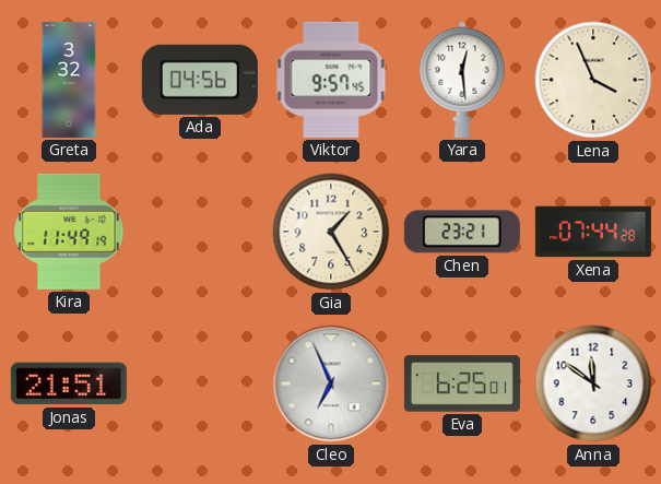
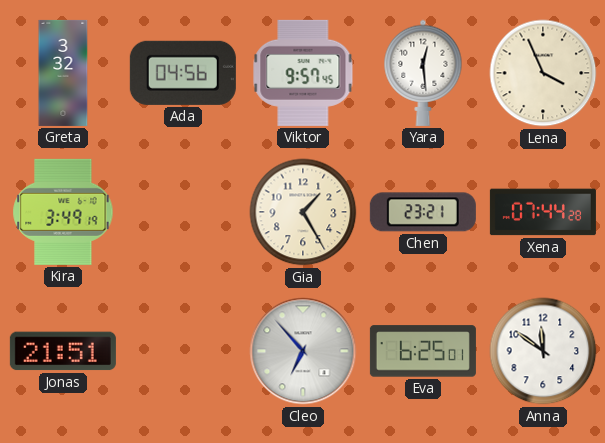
Kira: 11:49 -> 3:49 (63, 212)
Cleo: 6:56 -> 6:53 (303, 351)
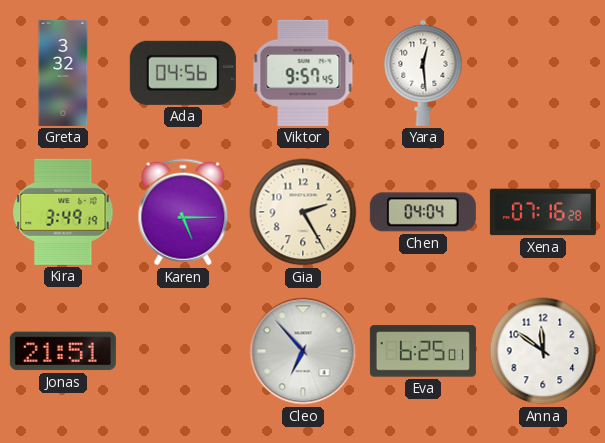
Lena: 3:56 -> none (543, 73)
Karen: none -> 5:15 (183, 212)
Gia: 1:25 -> 2:25 (303, 212)
Chen: 23:21 -> 04:04 (423, 212)
Xena: 07:44 -> 07:16 (543, 212)
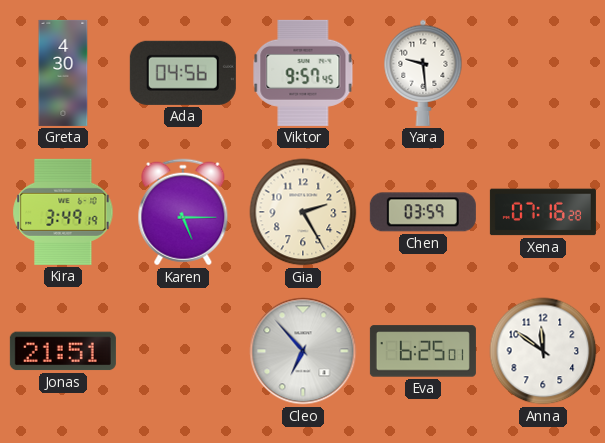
Greta: 3:32 -> 4:30 (63, 73)
Yara: 12:29 -> 9:29 (423, 73)
Chen: 04:04 -> 03:59 (423, 212)
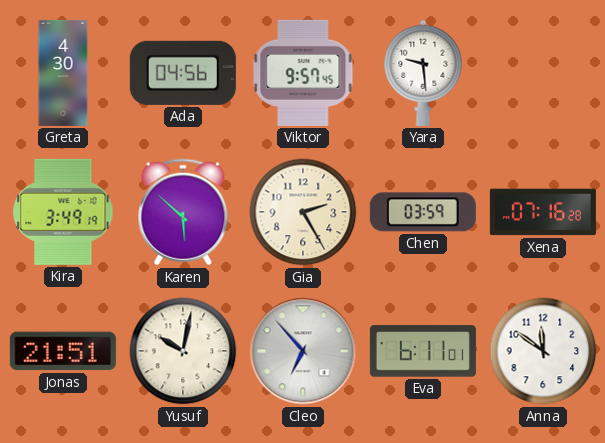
Karen: 5:15 -> 5:52 (183, 212)
Yusuf: none -> 10:02 (183, 351)
Eva: 6:25 -> 6:11 (423, 351)
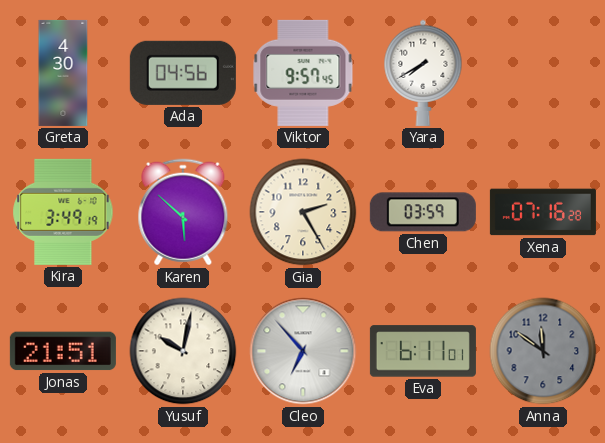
Yara: 9:29 -> 7:40 (423, 73)
Anna dial: white -> grey (543, 351)
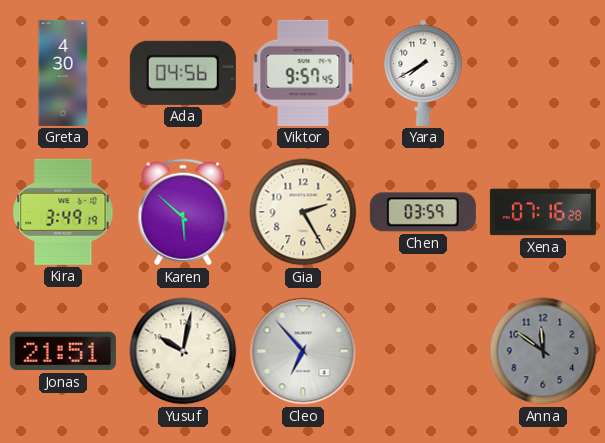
Eva: 6:11 -> none (423, 351)
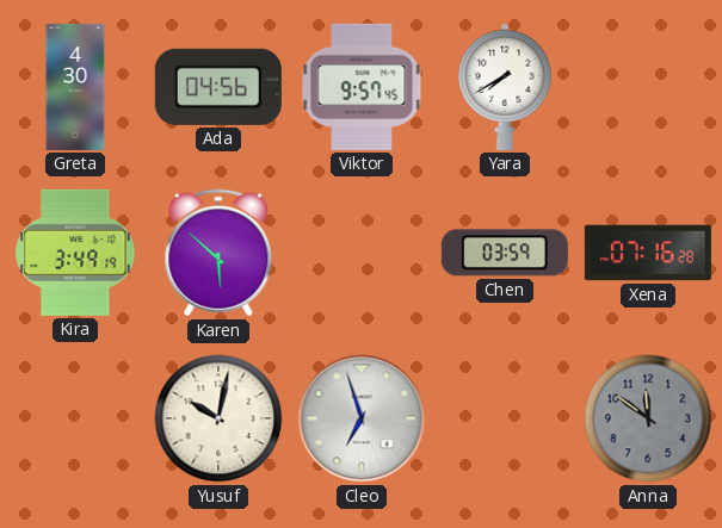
Gia: 2:25 -> none (303, 212)
Jonas: 21:51 -> none (63, 351)
Cleo: 6:53 -> 6:57 (362, 418)
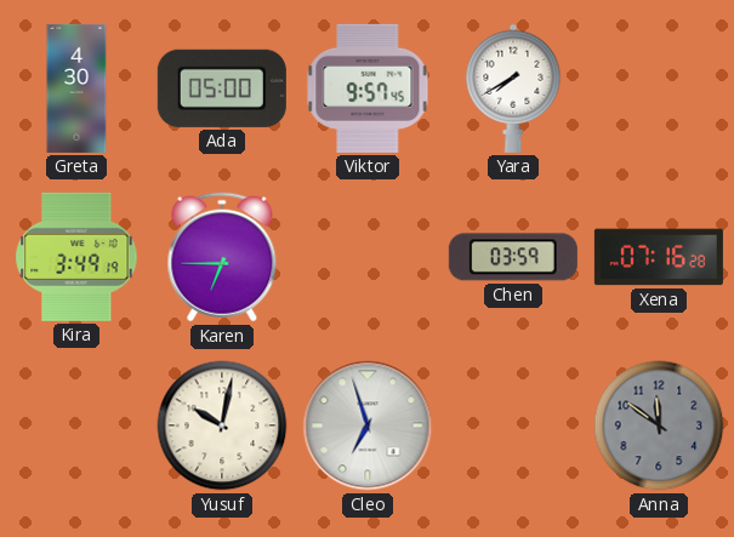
Ada: 04:56 -> 05:00 (222, 88)
Karen: 5:52 -> 6:45 (222, 257)
